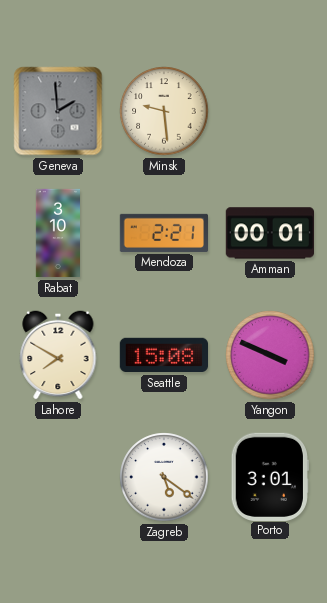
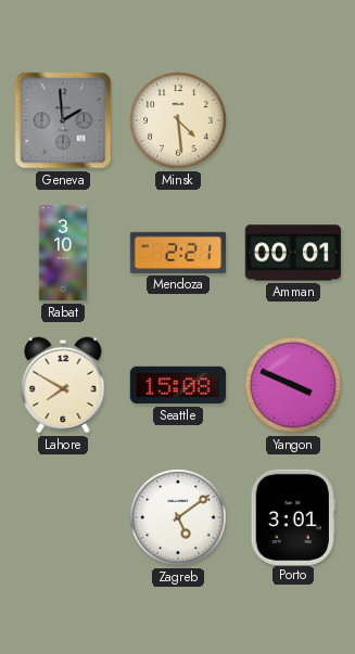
Minsk: 9:29 -> 4:29 (178, 120)
Zagreb: 5:21 -> 5:09 (178, 517)
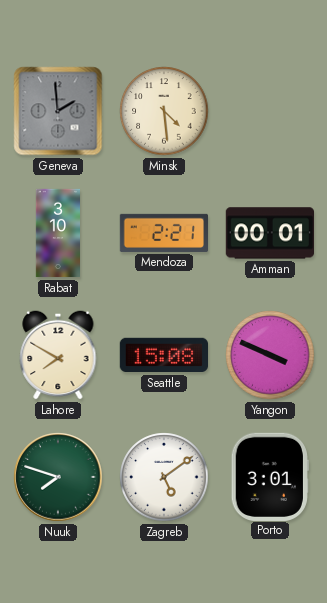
Nuuk: none -> 7:48 (58, 477)
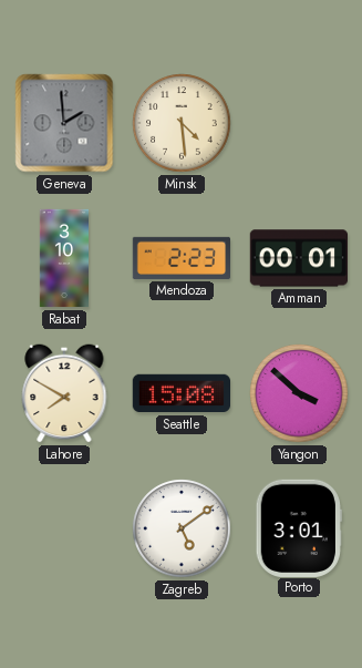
Mendoza: 2:21 -> 2:23 (180, 258)
Yangon: 3:49 -> 3:52 (299, 393)
Nuuk: 7:48 -> none (58, 477)
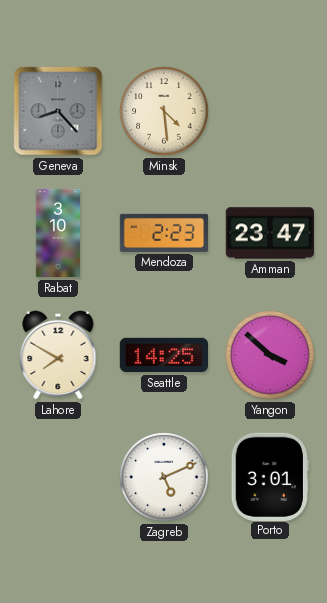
Geneva: 1:59 -> 8:23 (58, 111)
Amman: 00:01 -> 23:47 (269, 233)
Seattle: 15:08 -> 14:25 (163, 355)
Zagreb: 5:09 -> 5:11 (164, 477)
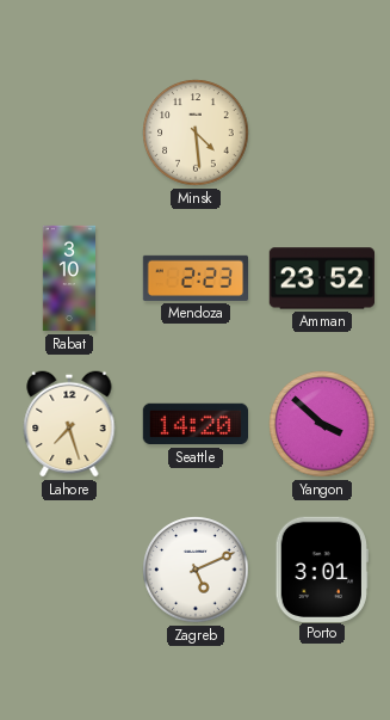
Geneva: 8:23 -> none (58, 111)
Amman: 23:47 -> 23:52 (321, 278)
Lahore: 7:50 -> 7:27 (69, 424)
Seattle: 14:25 -> 14:20 (194, 424)
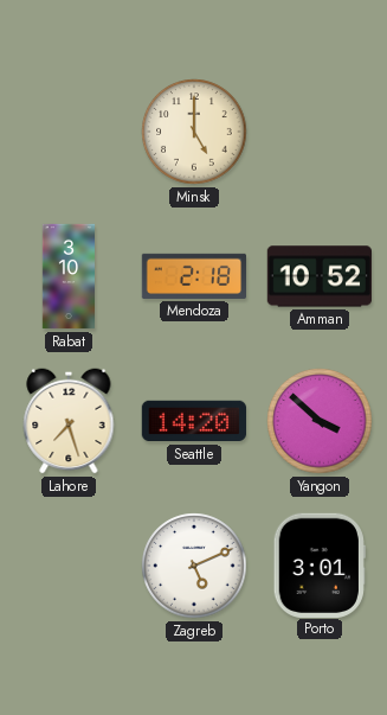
Minsk: 4:29 -> 5:00 (194, 132)
Mendoza: 2:23 -> 2:18 (193, 276)
Amman: 23:52 -> 10:52 (318, 276)
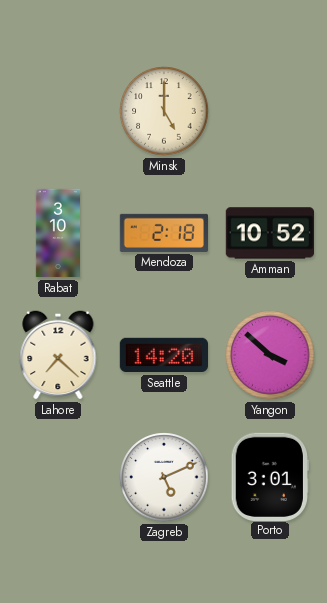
Lahore: 7:27 -> 7:22 (58, 355)
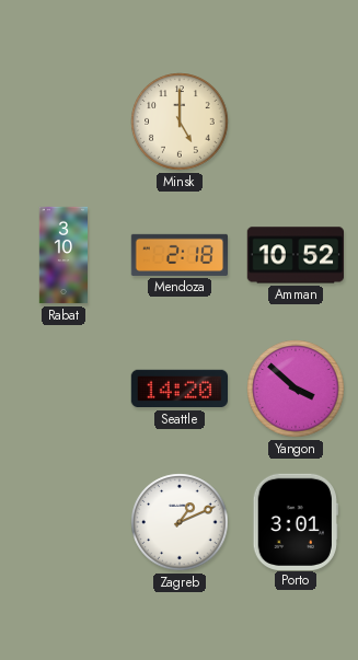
Lahore: 7:22 -> none (58, 355)
Zagreb: 5:11 -> 1:11 (180, 522)
